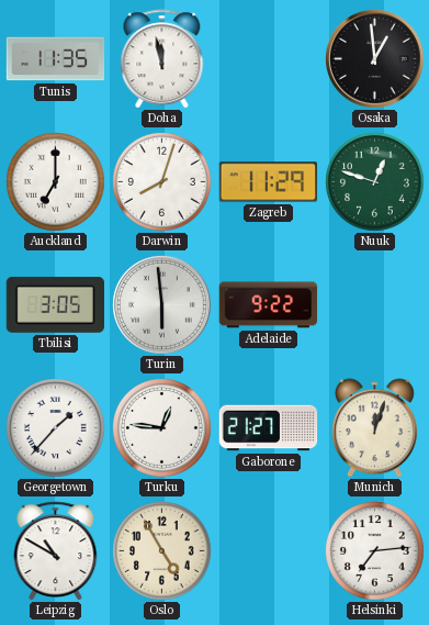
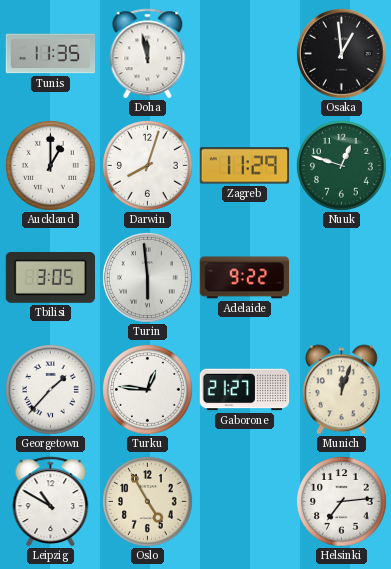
Auckland: 7:00 -> 1:00 (51, 166)
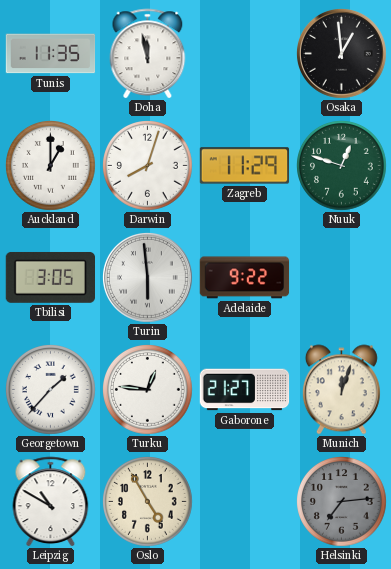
Helsinki dial: white -> grey (342, 502)
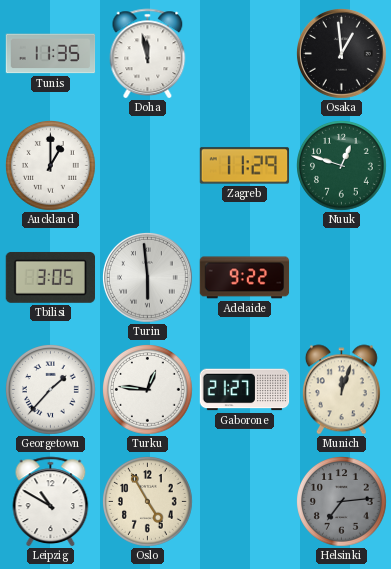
Darwin: 8:03 -> none (148, 166)
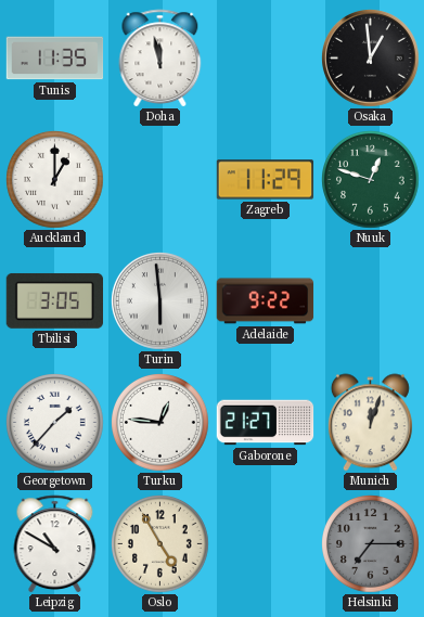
Helsinki: 7:14 -> 7:15 (371, 544)
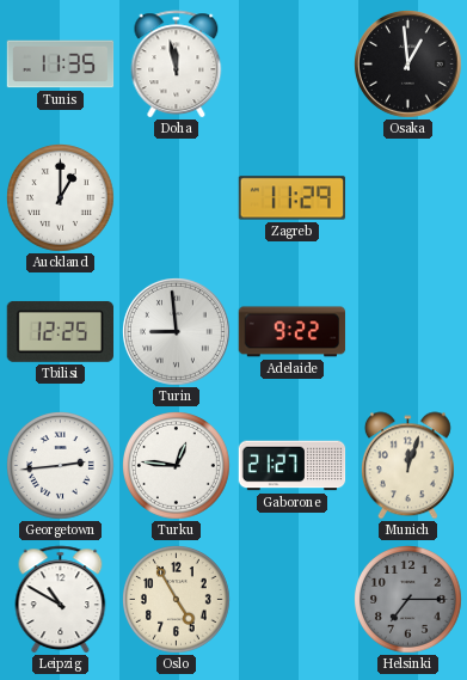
Nuuk: 12:48 -> none (371, 180)
Tbilisi: 3:05 -> 12:25 (60, 331)
Turin: 5:59 -> 8:59 (177, 332)
Georgetown: 1:37 -> 2:44 (61, 466)
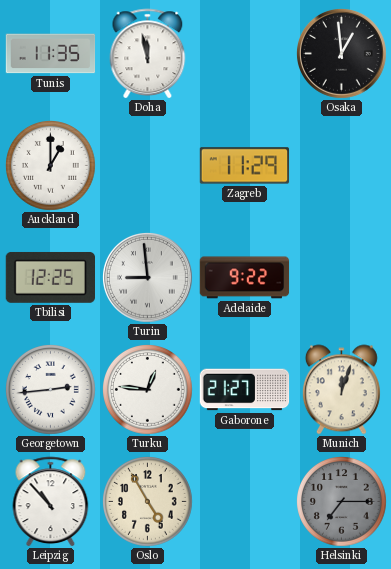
Leipzig: 10:50 -> 10:53 (51, 502)
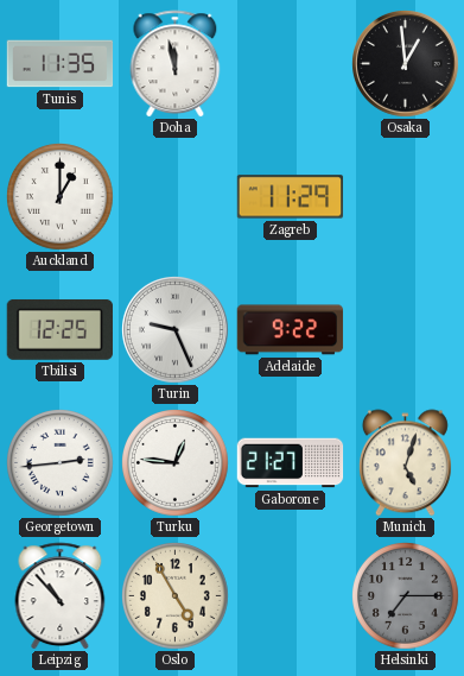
Turin: 8:59 -> 9:26 (176, 330)
Munich: 12:03 -> 5:03 (405, 463)
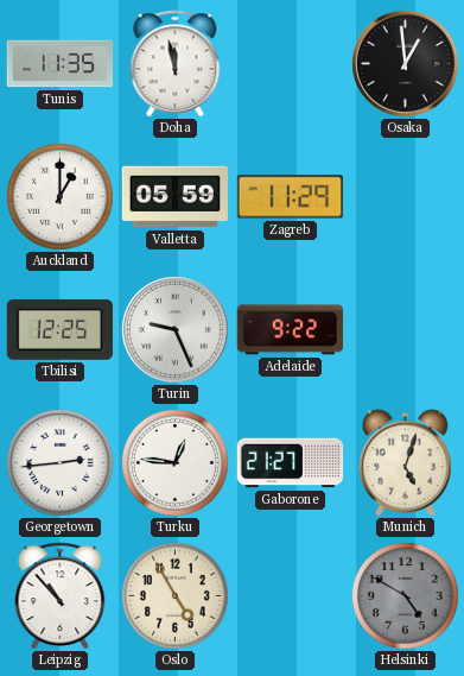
Valletta: none -> 05:59 (176, 197)
Helsinki: 7:15 -> 4:50 (406, 596)
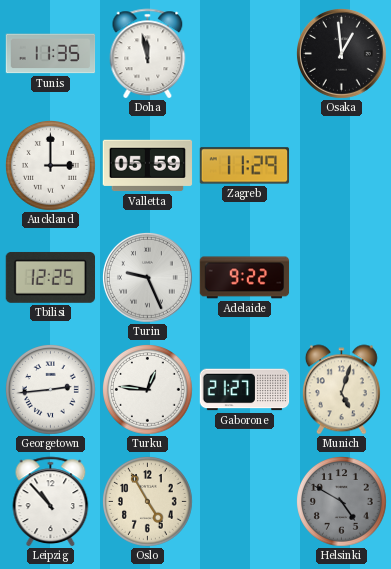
Auckland: 1:00 -> 3:00 (51, 166)
